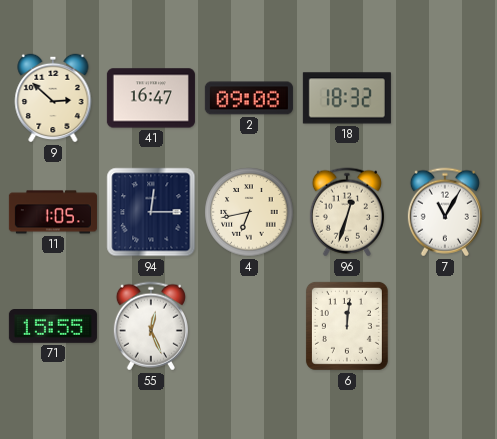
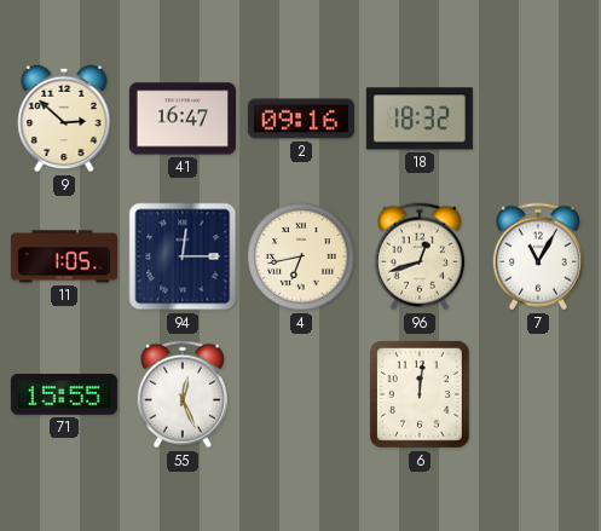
2: 09:08 -> 09:16 (301, 119)
96: 12:33 -> 12:42 (420, 256)
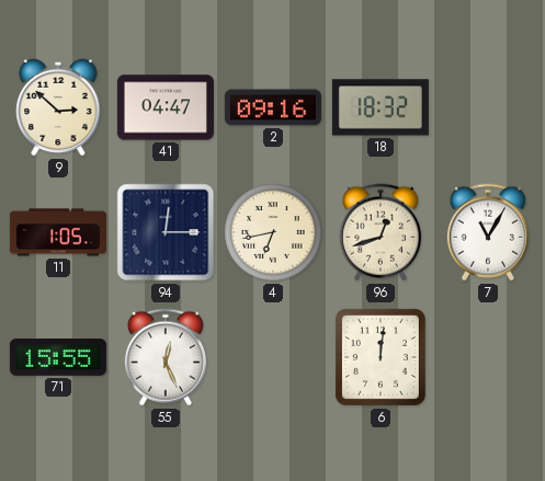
41: 16:47 -> 04:47 (166, 107)
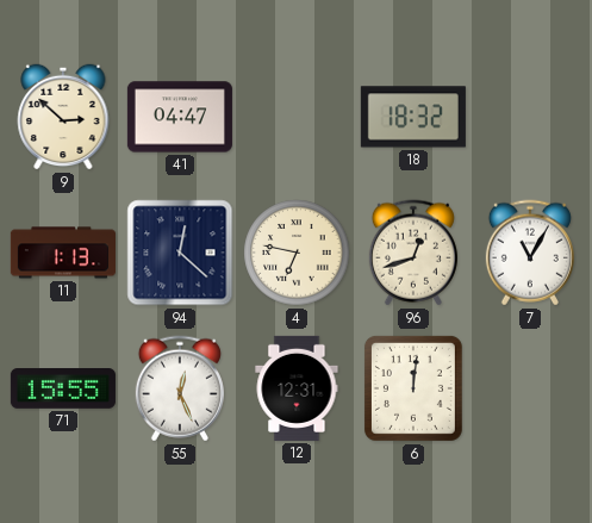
2: 09:16 -> none (273, 107)
11: 1:05 -> 1:13 (63, 253)
94: 12:15 -> 12:22 (180, 253)
4: 6:43 -> 6:47 (297, 253)
12: none -> 12:31 (297, 388)
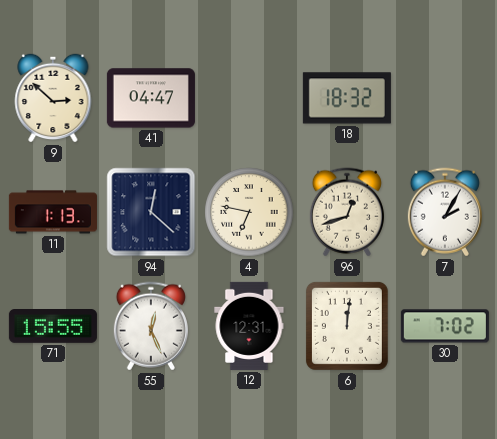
7: 11:05 -> 2:05 (445, 212)
30: none -> 7:02 (445, 326)
